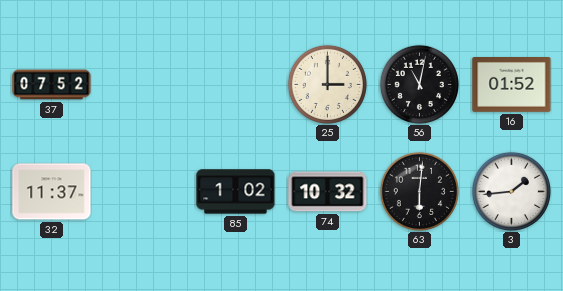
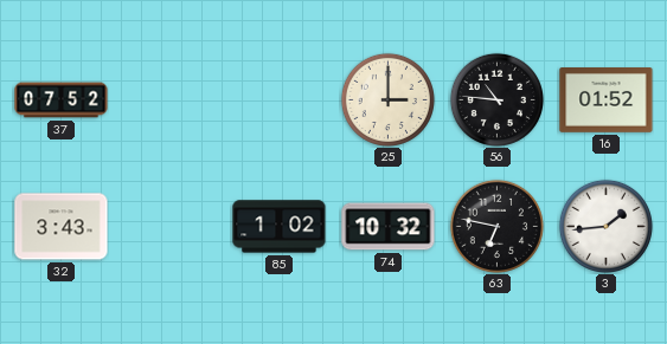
56: 11:02 -> 10:46 (496, 99)
32: 11:37 -> 3:43 (62, 227)
63: 6:01 -> 6:47 (496, 226)
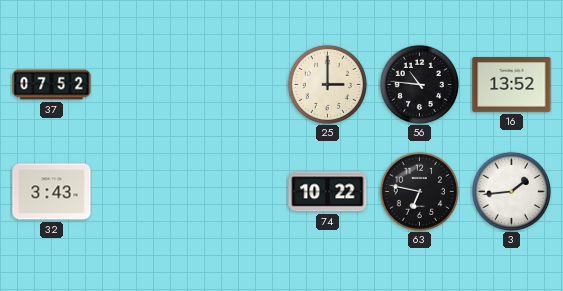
16: 01:52 -> 13:52 (512, 85)
85: 1:02 -> none (280, 227)
74: 10:32 -> 10:22 (328, 192)
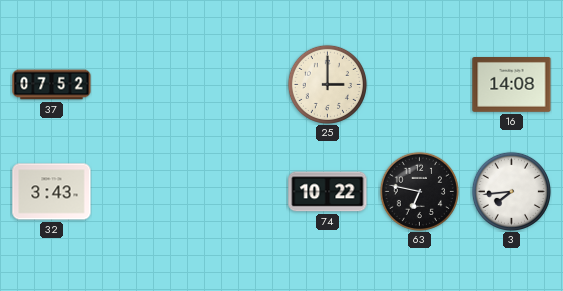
56: 10:46 -> none (419, 84)
16: 13:52 -> 14:08 (512, 85)
3: 1:44 -> 7:44 (511, 191)
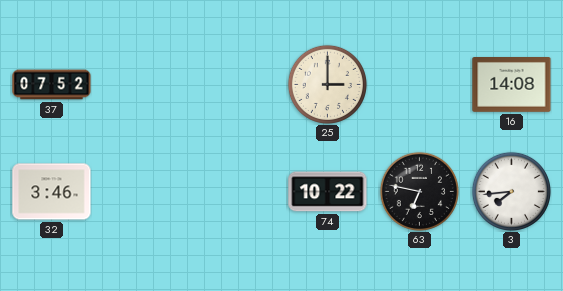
32: 3:43 -> 3:46 (52, 192)
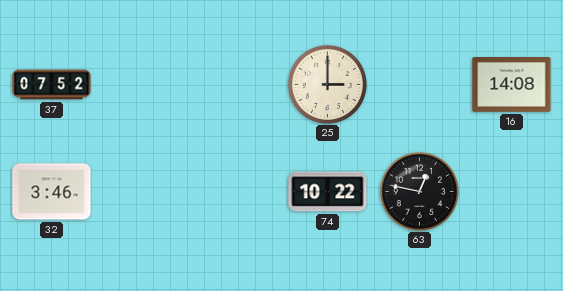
63: 6:47 -> 12:47 (419, 191)
3: 7:44 -> none (511, 191)
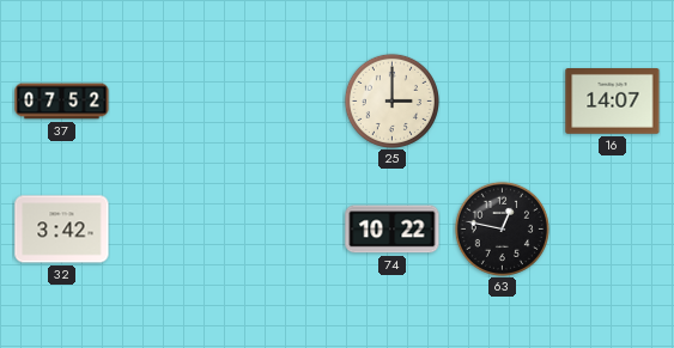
16: 14:08 -> 14:07 (613, 102)
32: 3:46 -> 3:42 (62, 230)
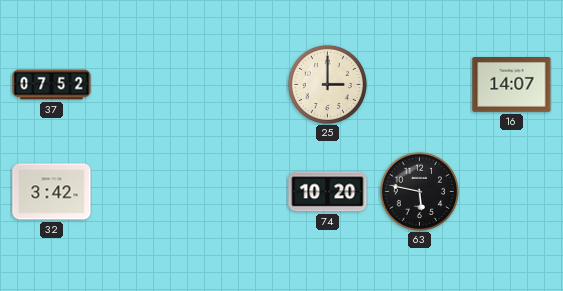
74: 10:22 -> 10:20 (328, 192)
63: 12:47 -> 5:47 (419, 191)
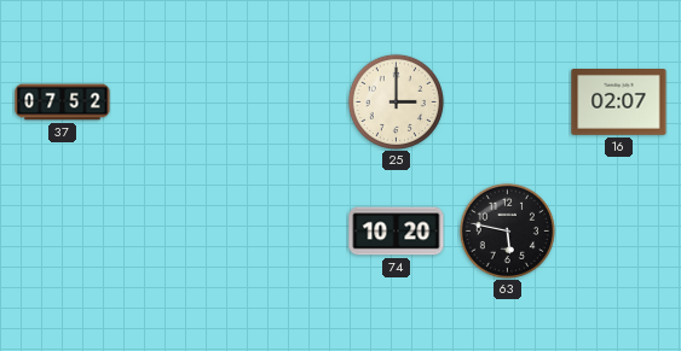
16: 14:07 -> 02:07 (619, 103)
32: 3:42 -> none (52, 192)
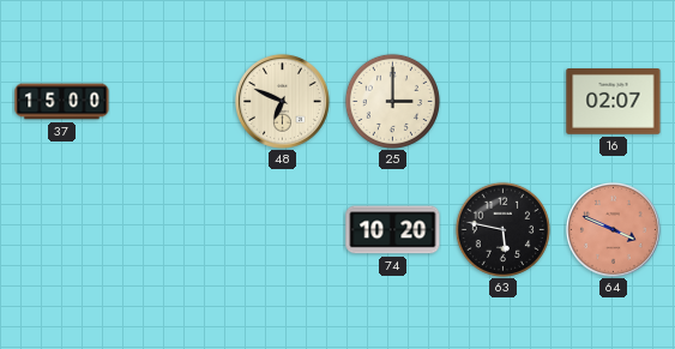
37: 07:52 -> 15:00 (62, 102)
48: none -> 6:49 (282, 101)
64: none -> 3:49 (613, 229)
